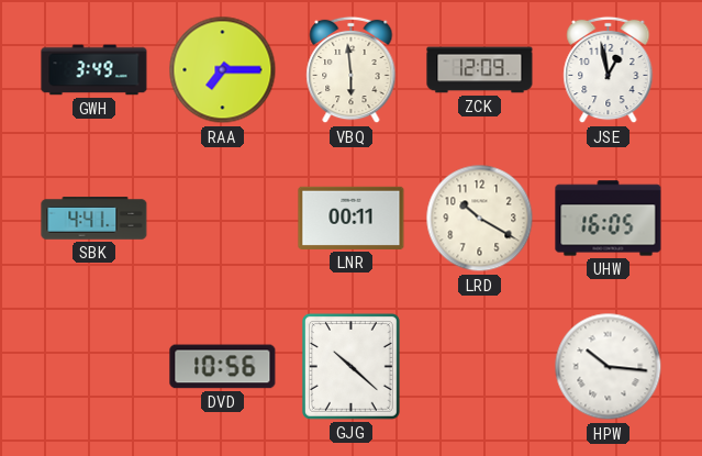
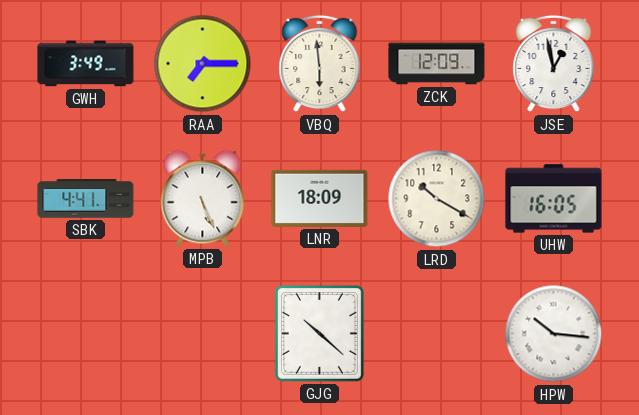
MPB: none -> 5:26 (203, 198)
LNR: 00:11 -> 18:09 (320, 198)
DVD: 10:56 -> none (223, 367)
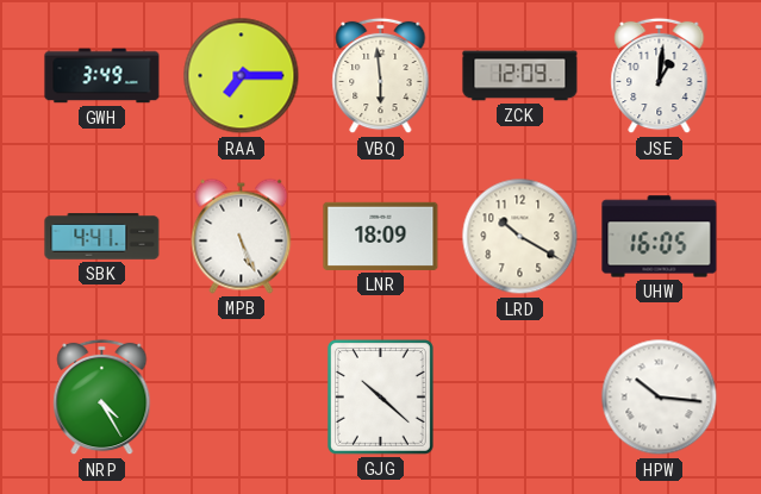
JSE: 12:58 -> 1:01 (660, 76)
NRP: none -> 4:25 (102, 398)
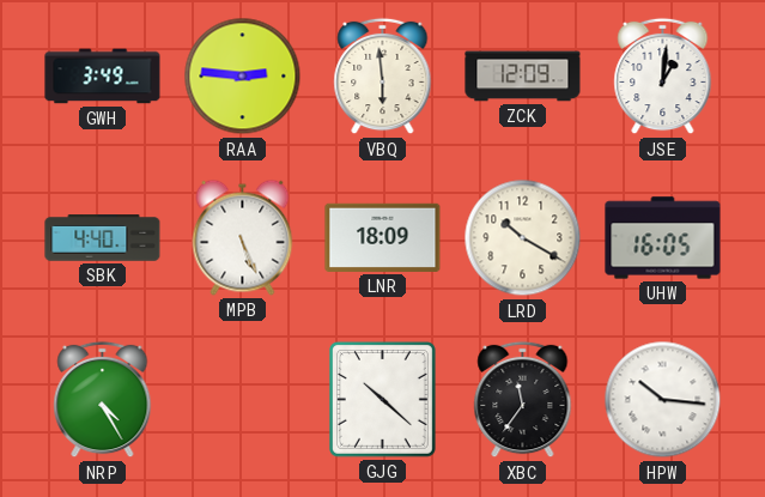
RAA: 7:15 -> 2:46 (243, 77)
SBK: 4:41 -> 4:40 (103, 238)
XBC: none -> 11:36 (523, 400)
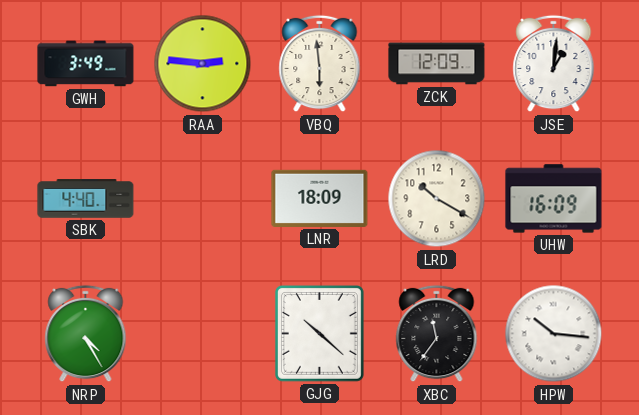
MPB: 5:26 -> none (243, 237)
UHW: 16:05 -> 16:09 (554, 199)
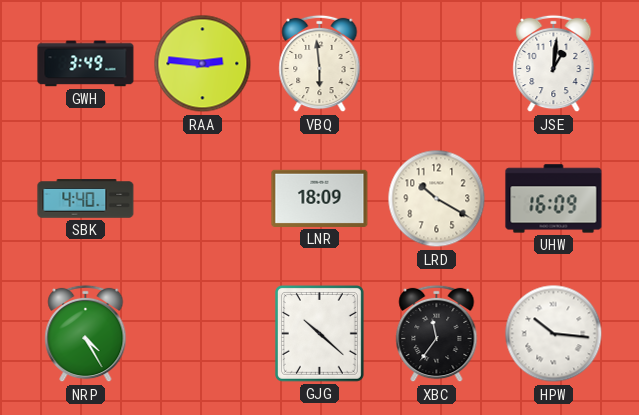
ZCK: 12:09 -> none (437, 64)
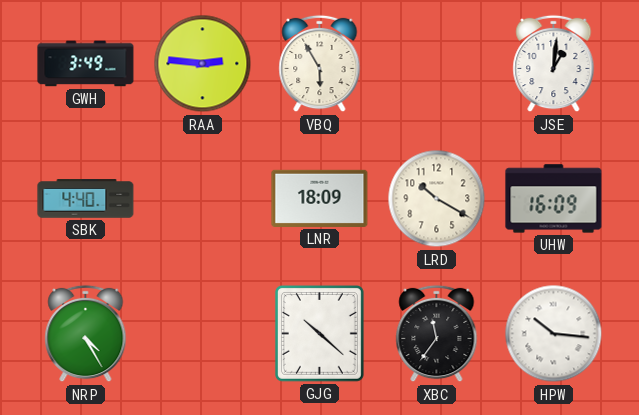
VBQ: 5:59 -> 5:55 (320, 64)
